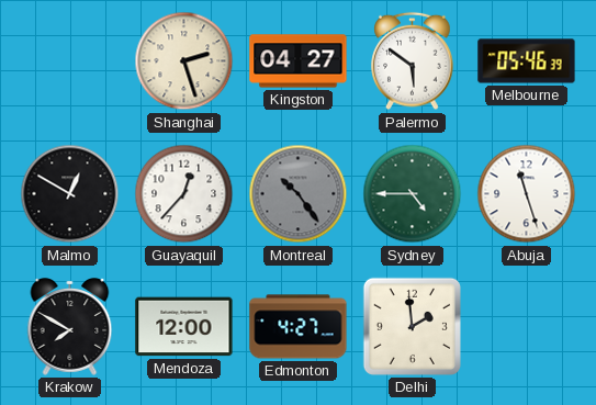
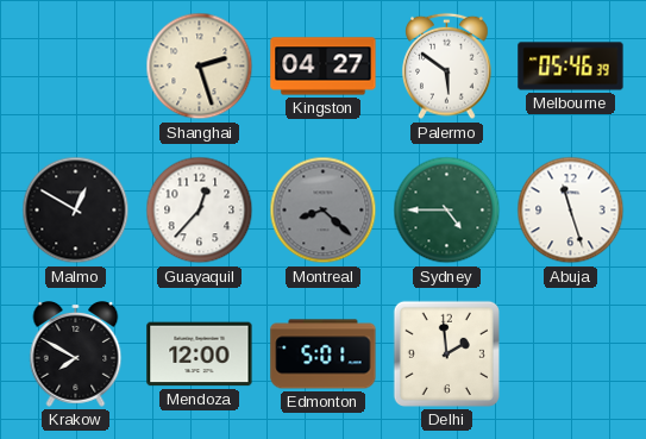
Montreal: 10:24 -> 8:22 (324, 211)
Edmonton: 4:27 -> 5:01 (324, 355)
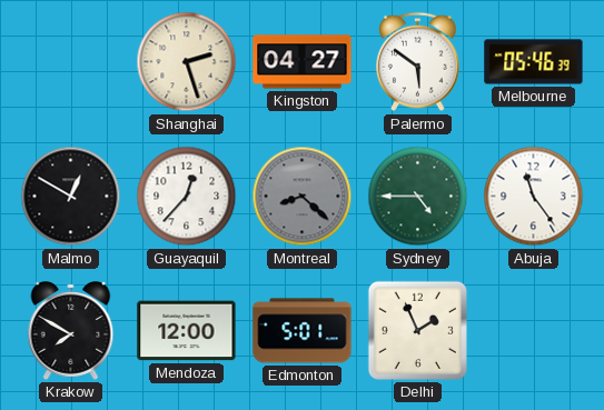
Abuja: 11:27 -> 11:24 (534, 197)
Delhi: 1:59 -> 1:56 (417, 330)
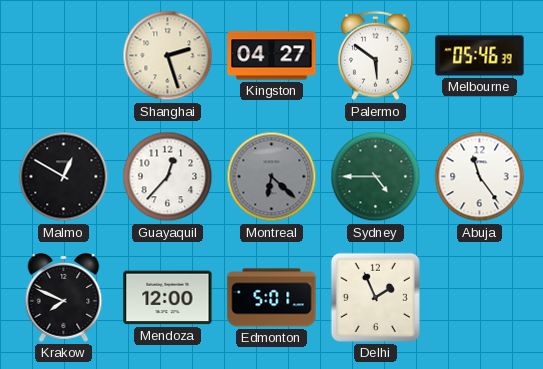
Montreal: 8:22 -> 6:22 (272, 177)
Krakow: 7:50 -> 7:49 (64, 298)
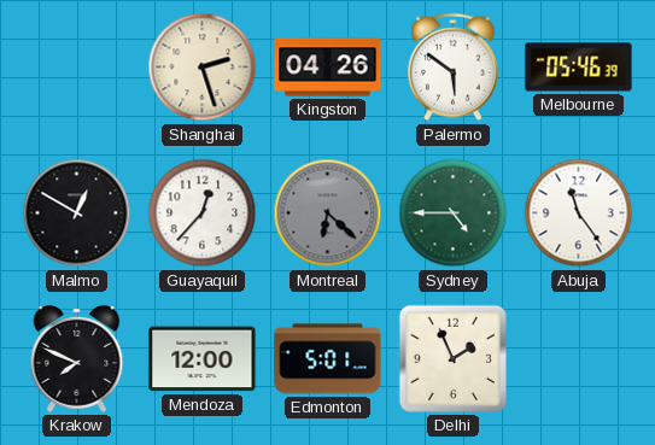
Kingston: 04:27 -> 04:26 (328, 68)
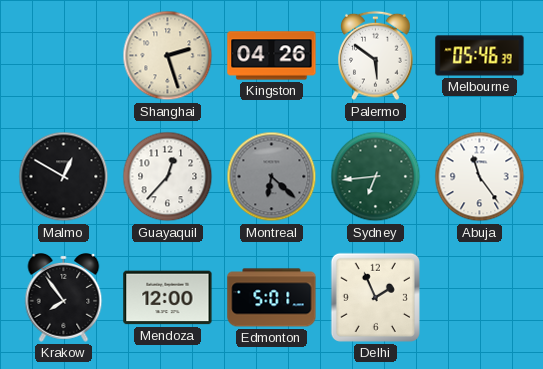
Sydney: 4:45 -> 6:44 (376, 177)
Krakow: 7:49 -> 7:54 (64, 298)
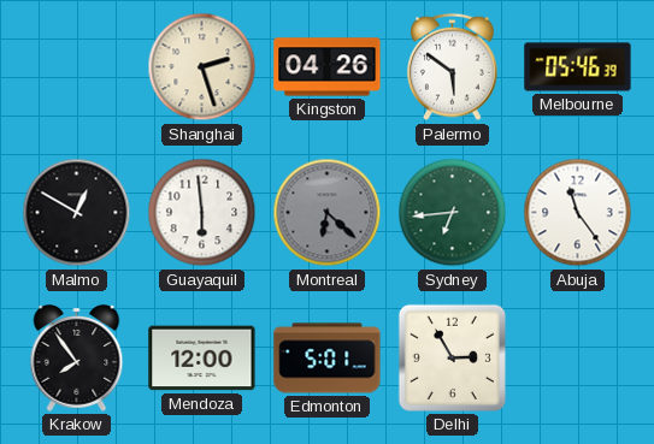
Guayaquil: 12:37 -> 5:59 (202, 213)
Delhi: 1:56 -> 2:55 (452, 357)
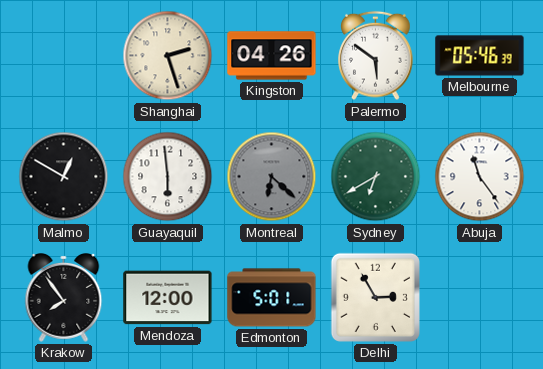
Sydney: 6:44 -> 6:40 (376, 177)
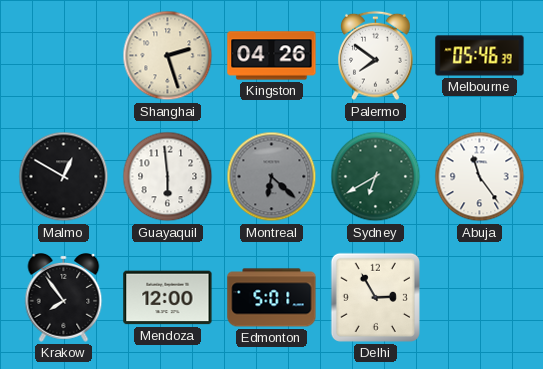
Palermo: 5:51 -> 7:51 (376, 56)
